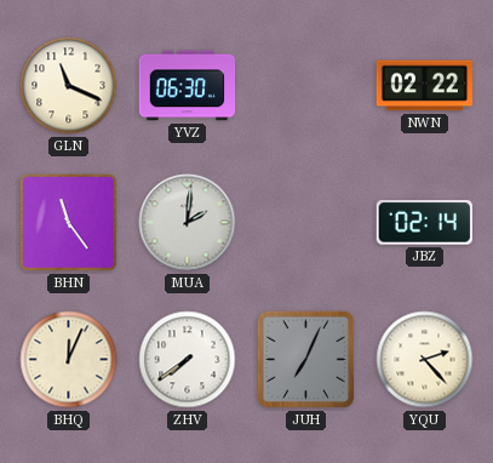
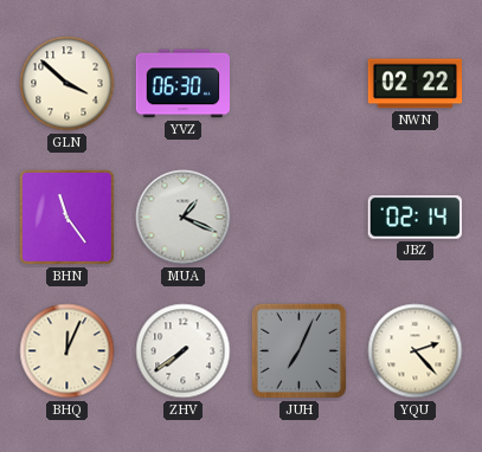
GLN: 11:19 -> 3:52 (68, 84)
MUA: 2:01 -> 1:19 (184, 218)
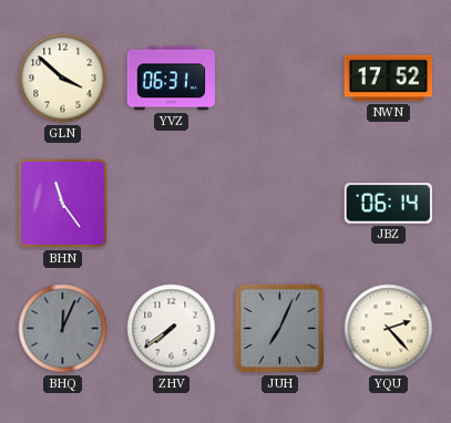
YVZ: 06:30 -> 06:31 (171, 79)
NWN: 02:22 -> 17:52 (389, 79)
MUA: 1:19 -> none (184, 218)
JBZ: 02:14 -> 06:14 (388, 204)
BHQ dial: cream -> grey (63, 329)
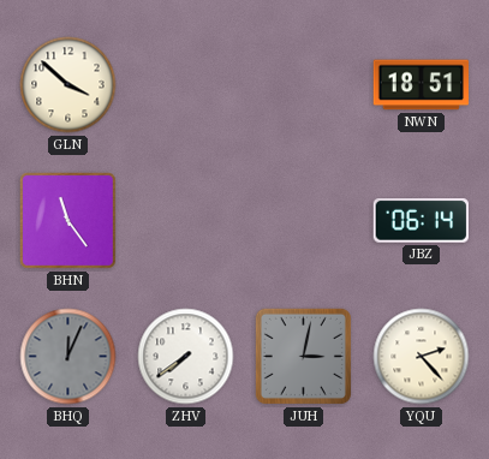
YVZ: 06:31 -> none (171, 79)
NWN: 17:52 -> 18:51 (422, 85)
JUH: 7:04 -> 3:02 (303, 356)
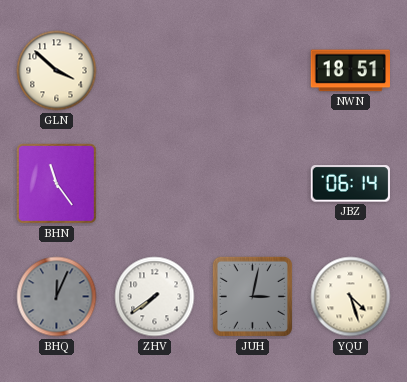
YQU: 2:23 -> 4:27 (351, 297)
